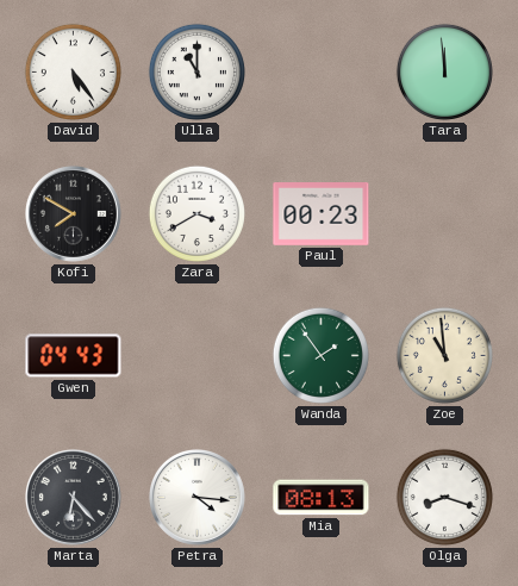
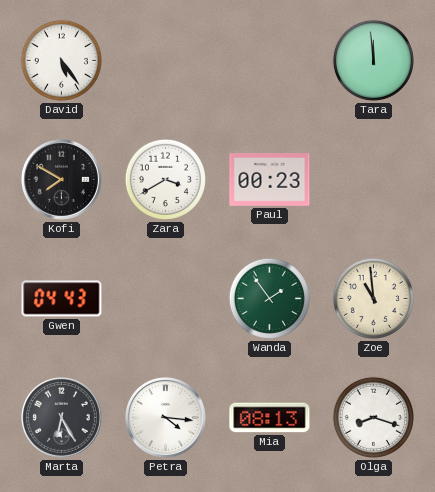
Ulla: 11:00 -> none (196, 71)
Marta: 6:23 -> 6:25 (61, 417)
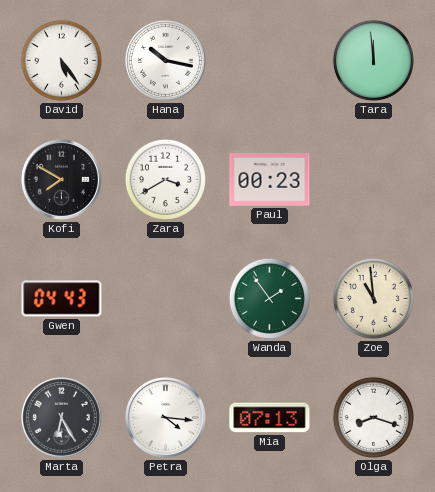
Hana: none -> 10:17 (165, 60)
Mia: 08:13 -> 07:13 (270, 418)
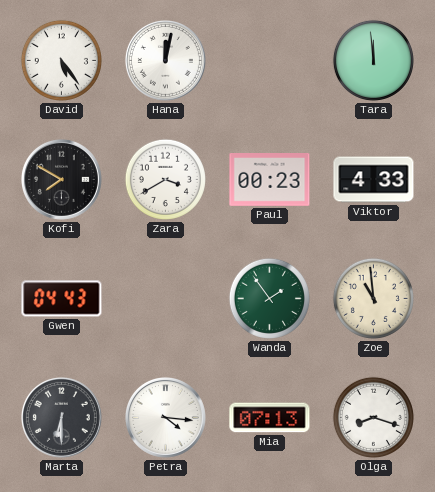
Hana: 10:17 -> 12:02 (165, 60)
Viktor: none -> 4:33 (374, 180)
Marta: 6:25 -> 6:30 (61, 417)
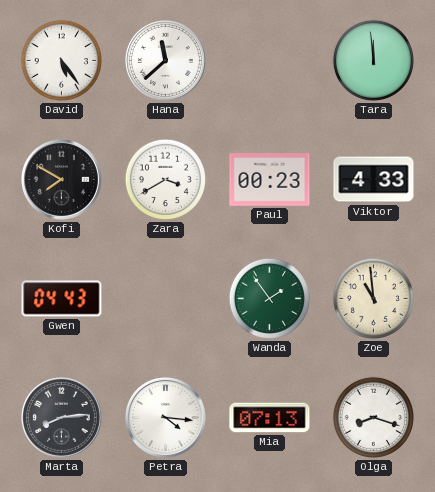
Hana: 12:02 -> 11:38 (165, 60)
Marta: 6:30 -> 8:14 (61, 417)
